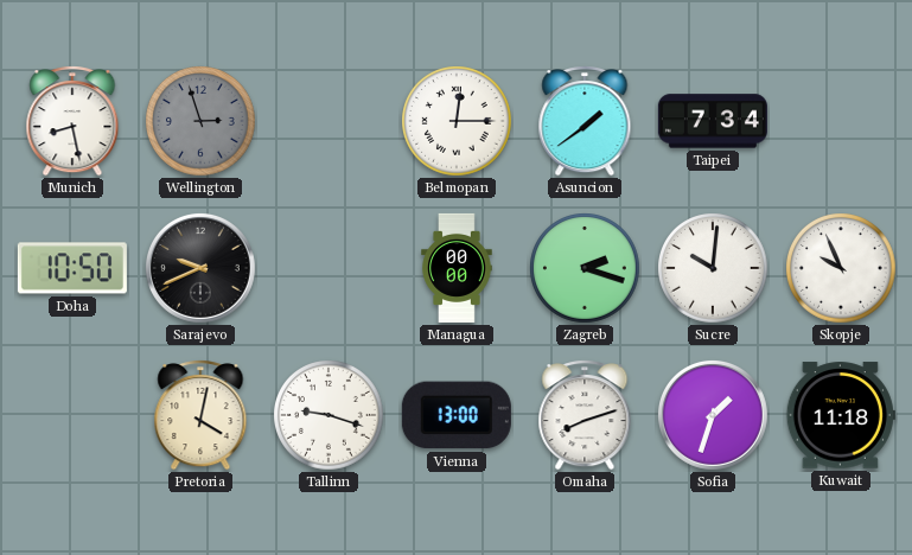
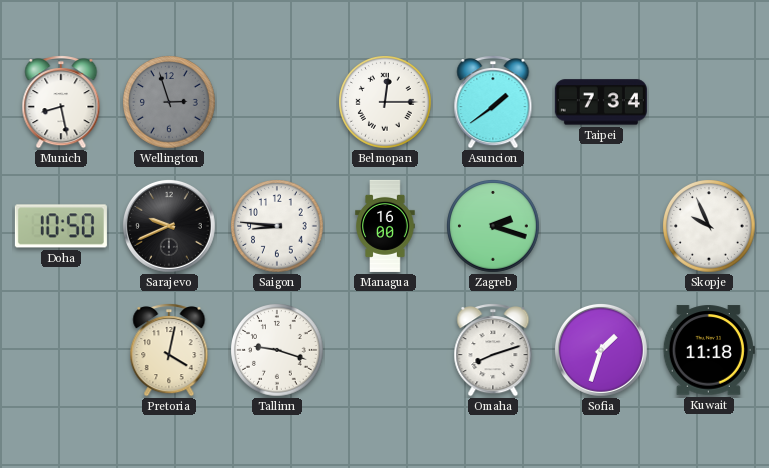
Saigon: none -> 8:46 (277, 226)
Managua: 00:00 -> 16:00 (385, 226)
Sucre: 10:01 -> none (713, 268)
Vienna: 13:00 -> none (457, 415)
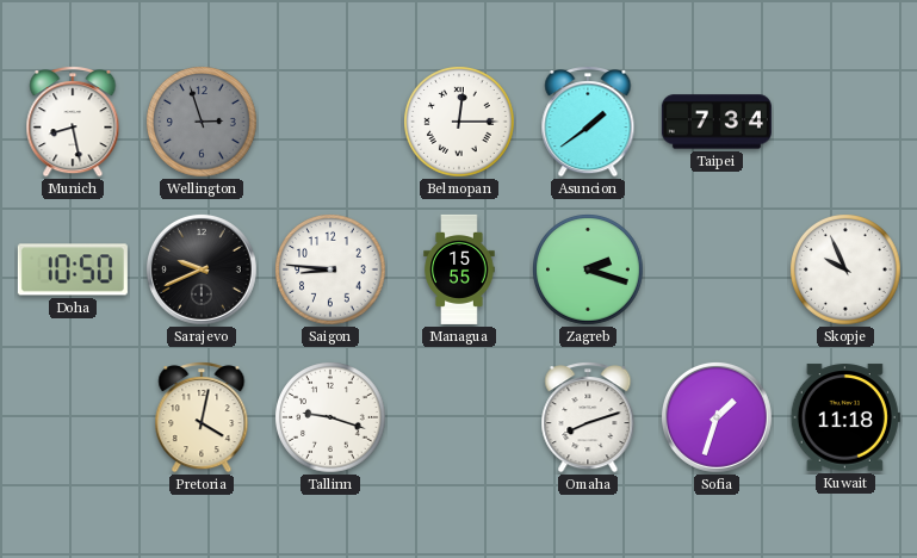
Managua: 16:00 -> 15:55 (459, 269)
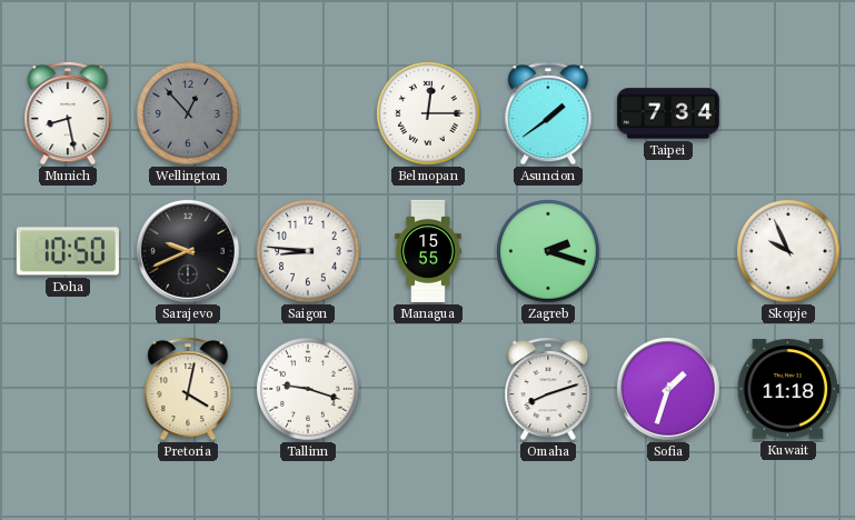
Wellington: 2:57 -> 12:53 (188, 113)
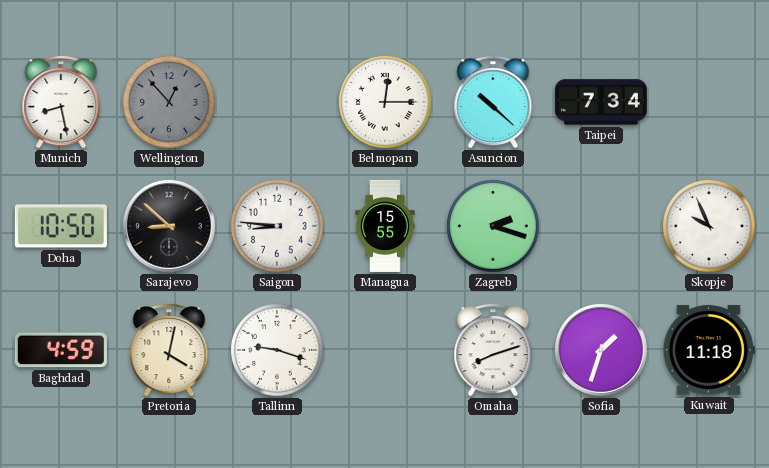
Asuncion: 1:39 -> 10:22 (493, 103)
Sarajevo: 9:41 -> 8:52 (169, 226)
Baghdad: none -> 4:59 (61, 350)
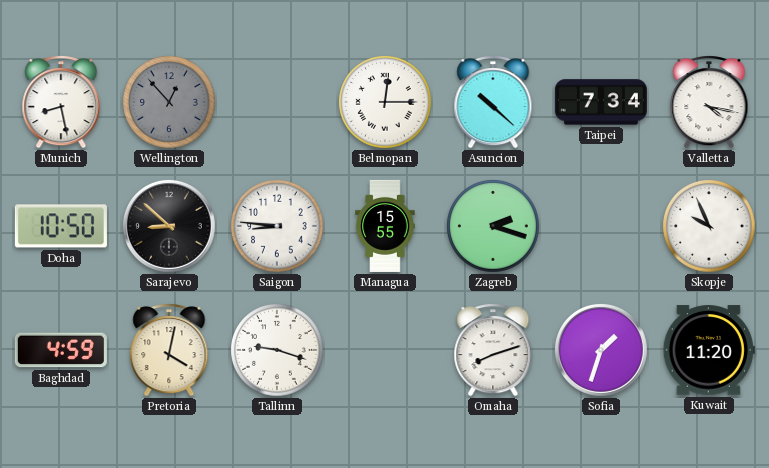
Valletta: none -> 4:17 (709, 103)
Kuwait: 11:18 -> 11:20 (709, 350)
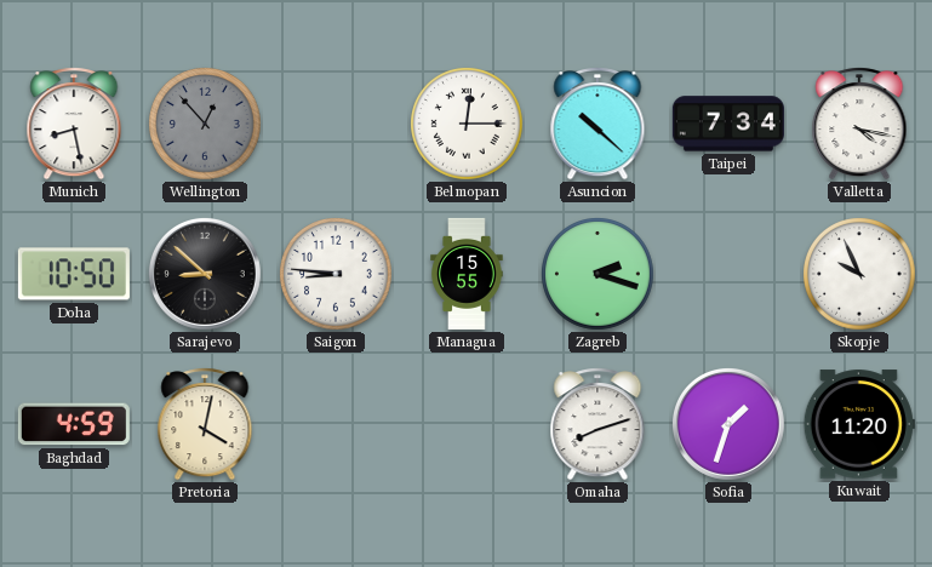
Tallinn: 9:18 -> none (277, 350)
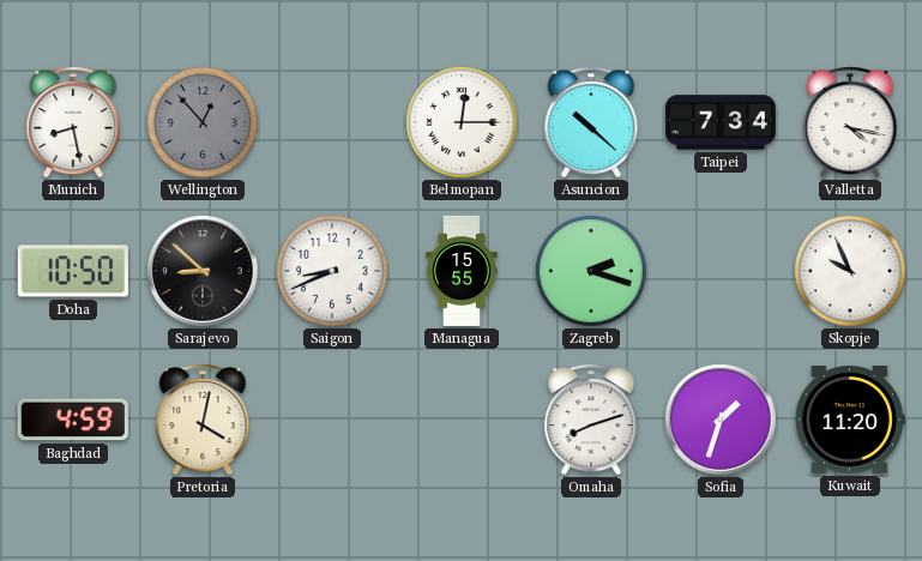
Saigon: 8:46 -> 8:41 (332, 271)
